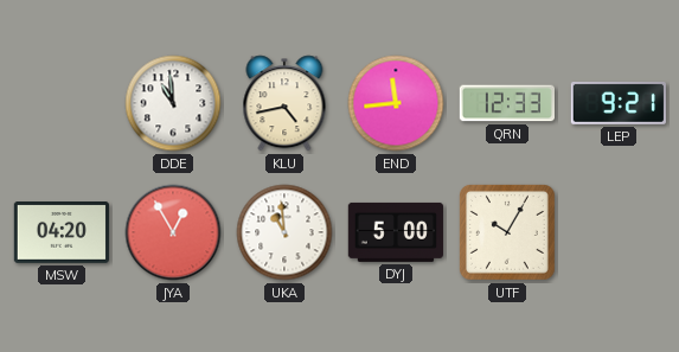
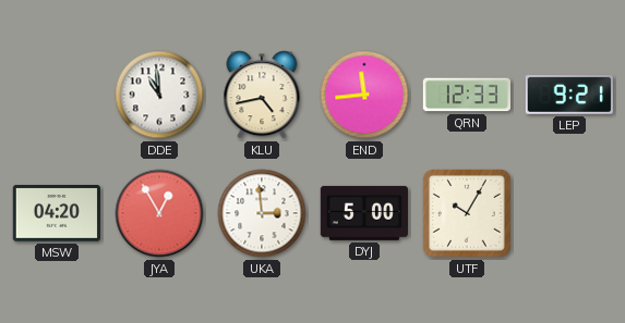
UKA: 10:59 -> 2:59 (262, 213)
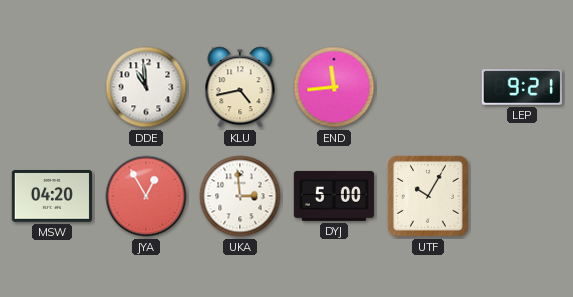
QRN: 12:33 -> none (466, 95)
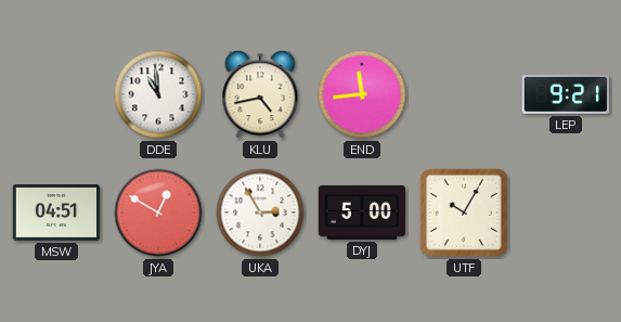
MSW: 04:20 -> 04:51 (56, 214)
JYA: 12:55 -> 12:50 (158, 212)
UKA: 2:59 -> 2:55 (260, 212)
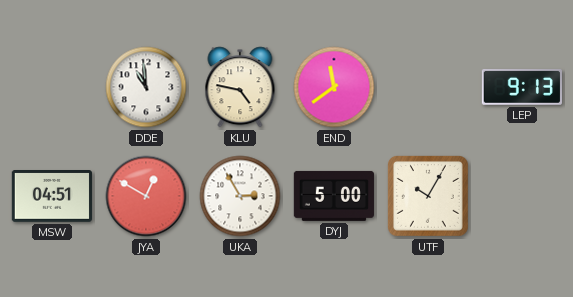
KLU: 4:43 -> 4:47 (240, 87)
END: 11:44 -> 11:39 (334, 87)
LEP: 9:21 -> 9:13 (522, 87)
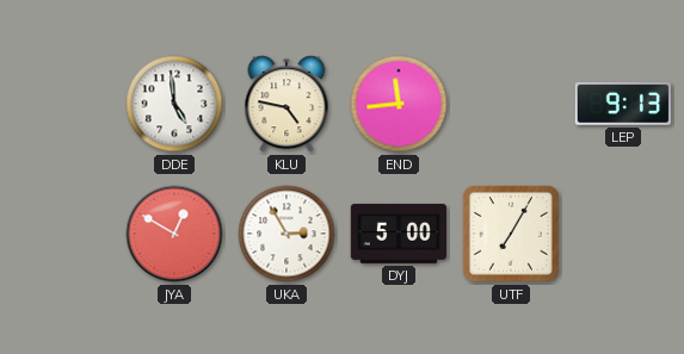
DDE: 10:59 -> 4:59 (174, 104)
END: 11:39 -> 11:44 (399, 104)
MSW: 04:51 -> none (52, 197)
UTF: 10:05 -> 7:05 (511, 234)
